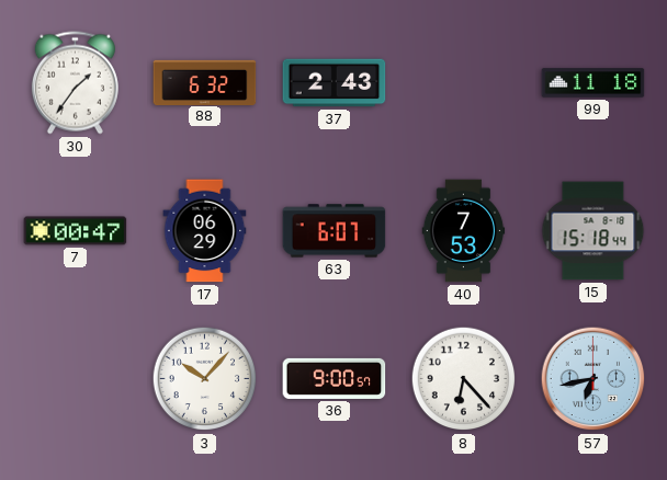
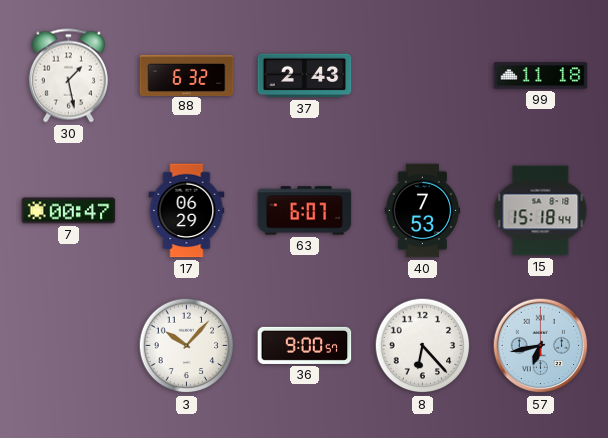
30: 1:36 -> 1:28 (68, 76)
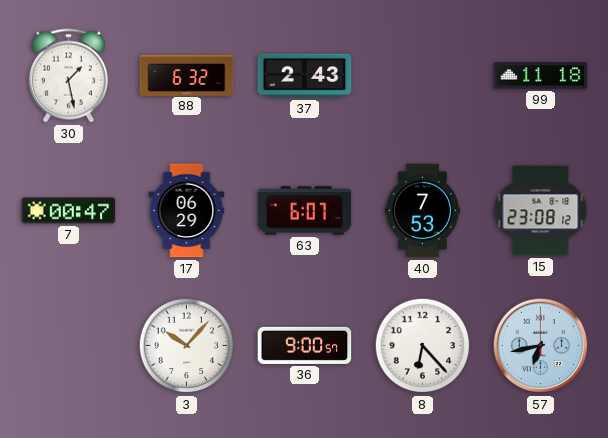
15: 15:18 -> 23:08 (541, 211)
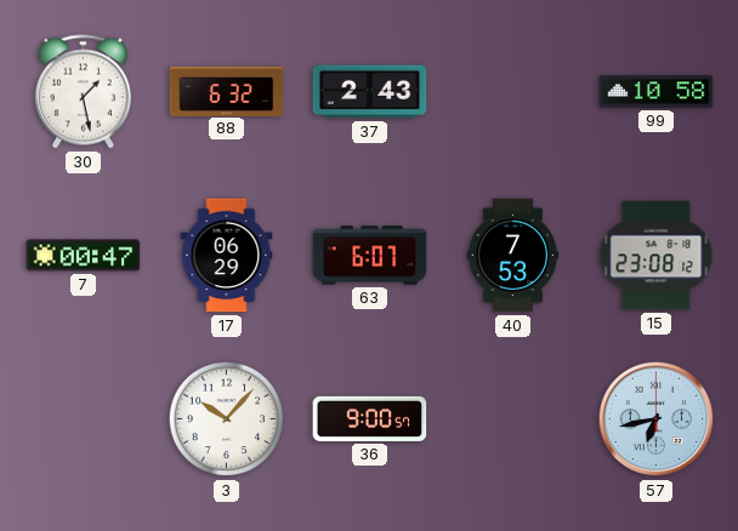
99: 11:18 -> 10:58 (657, 92)
8: 6:23 -> none (423, 346)
